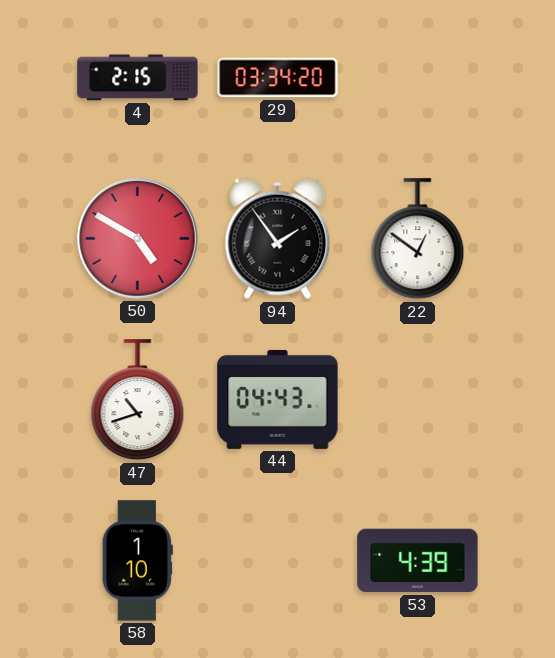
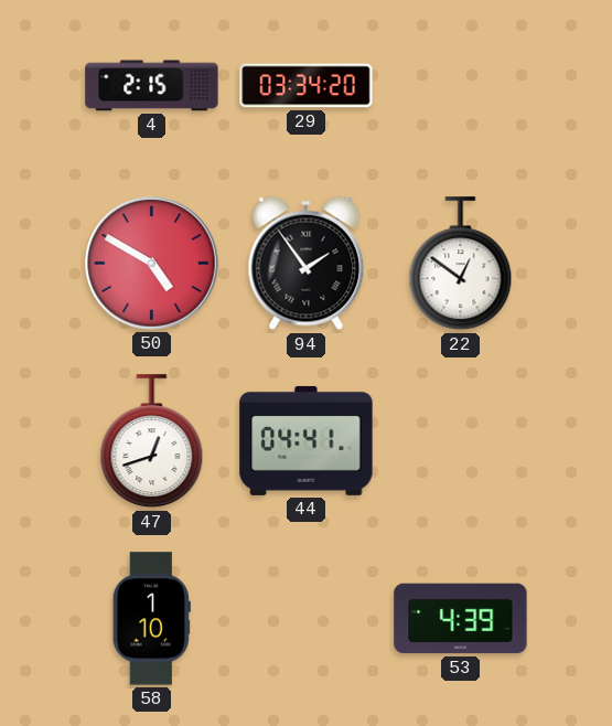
47: 10:42 -> 12:42 (152, 441)
44: 04:43 -> 04:41 (307, 440)
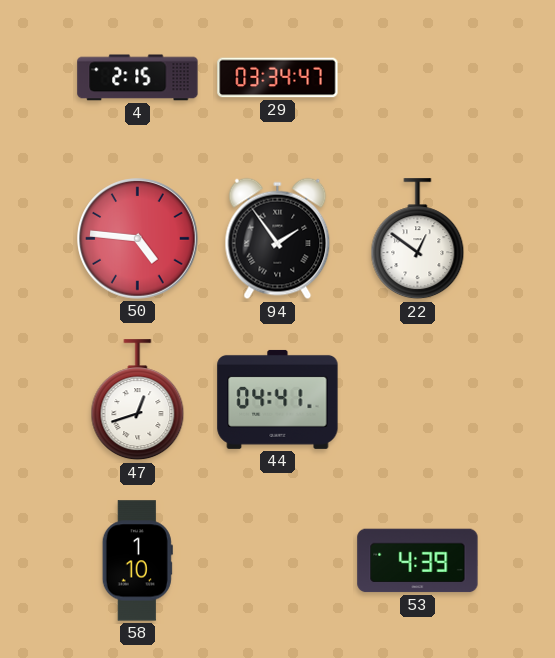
29: 03:34:20 -> 03:34:47 (278, 78)
50: 4:50 -> 4:46 (138, 239)
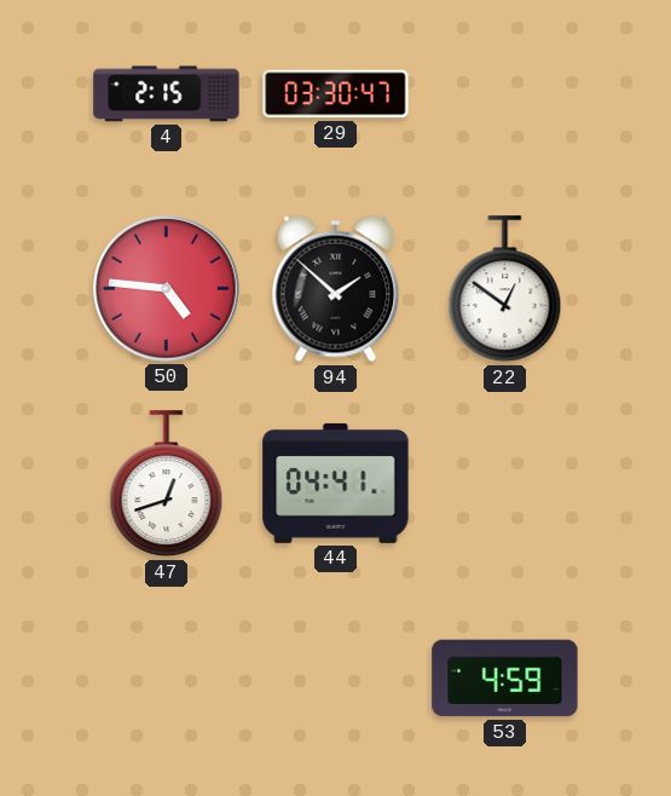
29: 03:34 -> 03:30 (336, 94)
94: 1:54 -> 1:52 (336, 289)
58: 1:10 -> none (137, 561)
53: 4:39 -> 4:59 (505, 679)
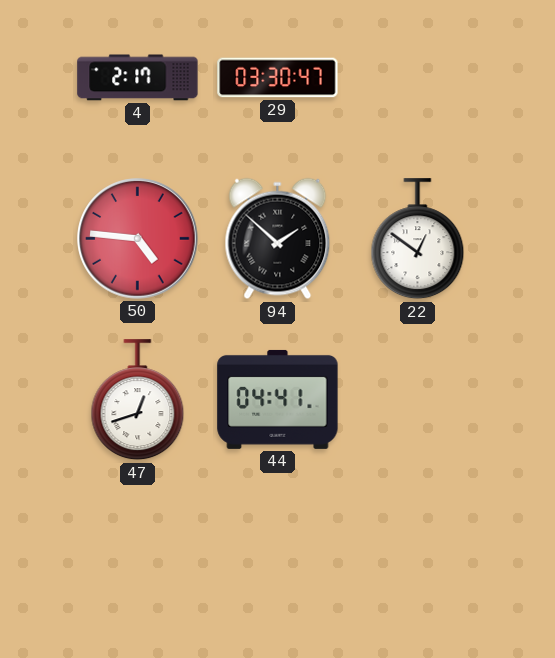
4: 2:15 -> 2:17 (138, 78)
53: 4:59 -> none (505, 679)
